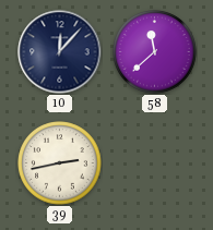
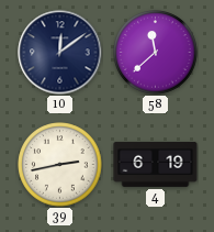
10: 12:07 -> 12:09 (60, 53)
4: none -> 6:19 (156, 164)
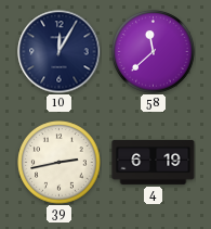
10: 12:09 -> 12:05 (60, 52)
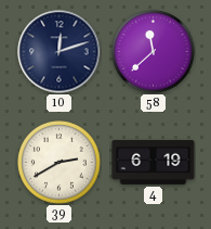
10: 12:05 -> 12:12 (60, 52)
39: 2:43 -> 2:40 (60, 163)
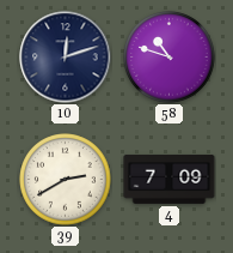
58: 11:38 -> 10:48 (170, 58)
4: 6:19 -> 7:09 (170, 179)
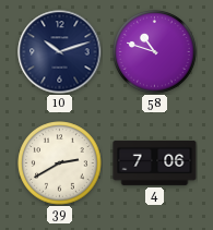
10: 12:12 -> 10:12 (60, 52)
4: 7:09 -> 7:06 (155, 162)
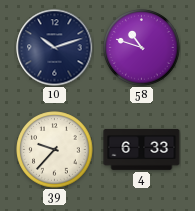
39: 2:40 -> 9:37 (55, 150)
4: 7:06 -> 6:33 (142, 149)
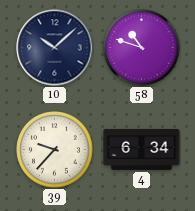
10: 10:12 -> 10:08 (55, 48)
4: 6:33 -> 6:34 (142, 149)
